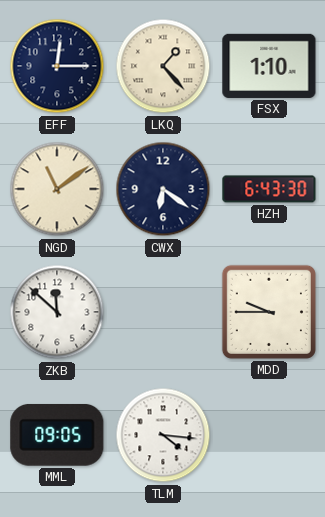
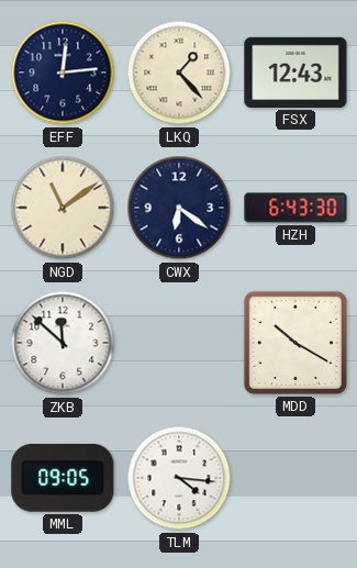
EFF: 12:15 -> 12:14 (63, 73)
FSX: 1:10 -> 12:43 (295, 73)
MDD: 9:45 -> 10:20 (295, 343)
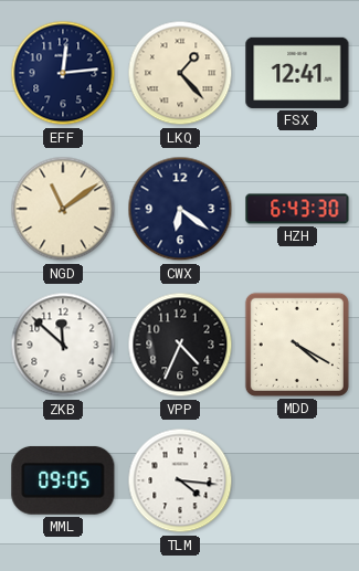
FSX: 12:43 -> 12:41 (297, 73)
VPP: none -> 4:34 (180, 345)
MDD: 10:20 -> 4:20 (297, 345)
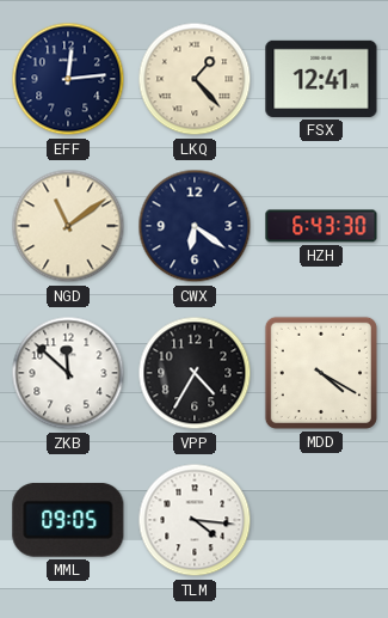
VPP: 4:34 -> 4:35 (195, 373)
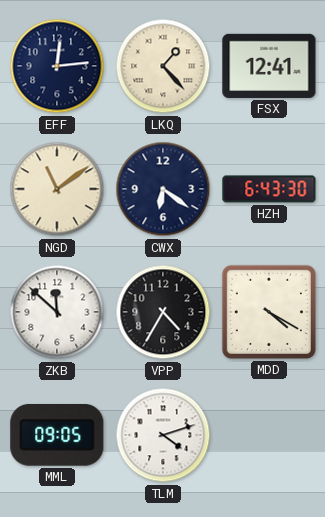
TLM: 4:16 -> 4:12 (163, 435)
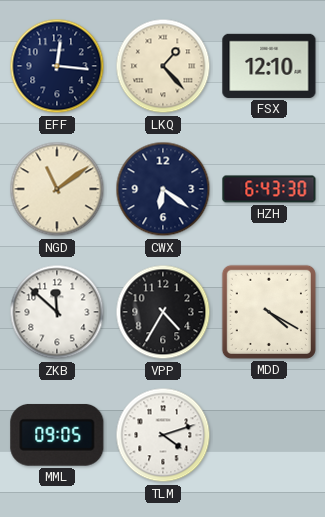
EFF: 12:14 -> 12:16 (57, 66)
FSX: 12:41 -> 12:10 (269, 66)
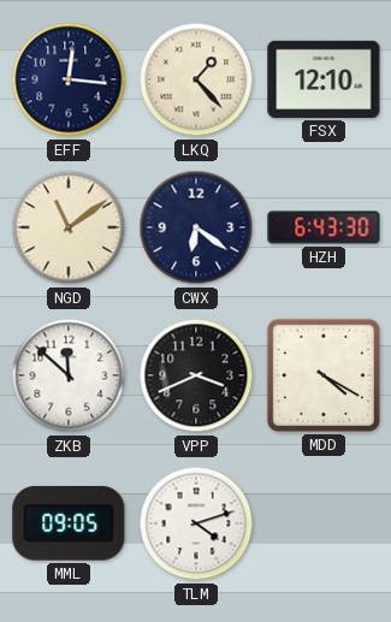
VPP: 4:35 -> 3:41 (196, 375)
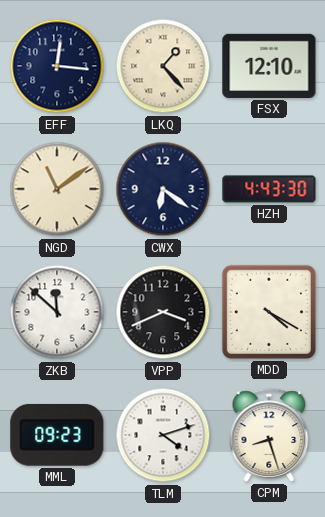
HZH: 6:43 -> 4:43 (269, 189)
MML: 09:05 -> 09:23 (57, 435)
CPM: none -> 8:27 (269, 435)
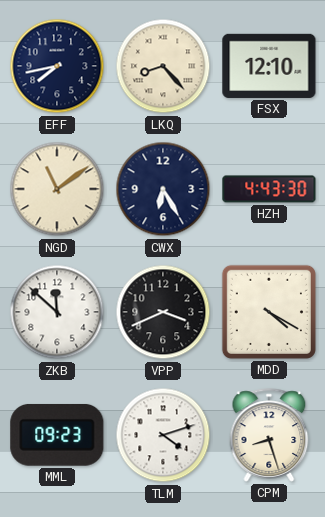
EFF: 12:16 -> 7:43 (57, 66)
LKQ: 1:23 -> 8:23 (163, 66)
CWX: 6:21 -> 6:25 (163, 189)
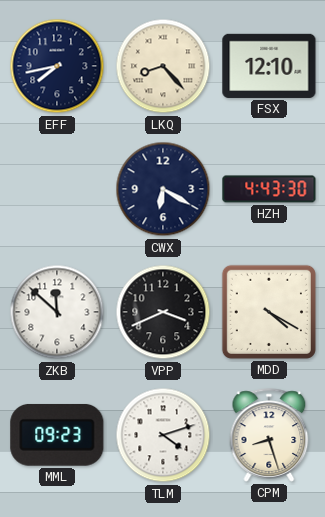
NGD: 11:09 -> none (57, 189)
CWX: 6:25 -> 6:20 (163, 189)
